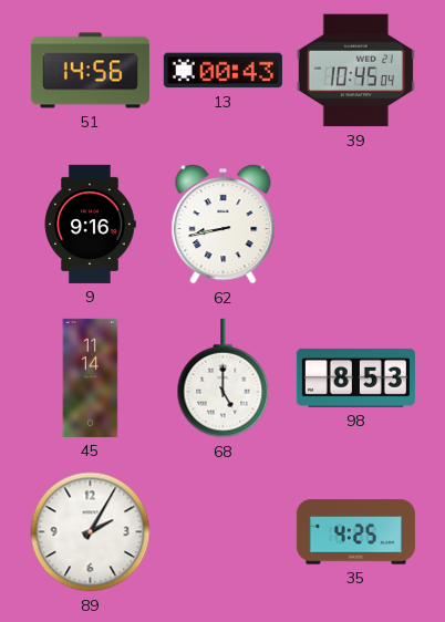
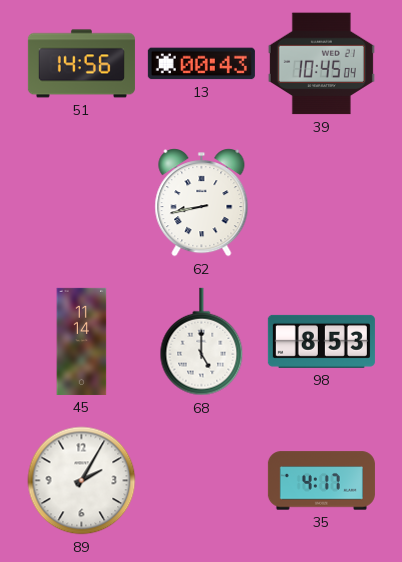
9: 9:16 -> none (90, 224)
35: 4:25 -> 4:17 (321, 481)
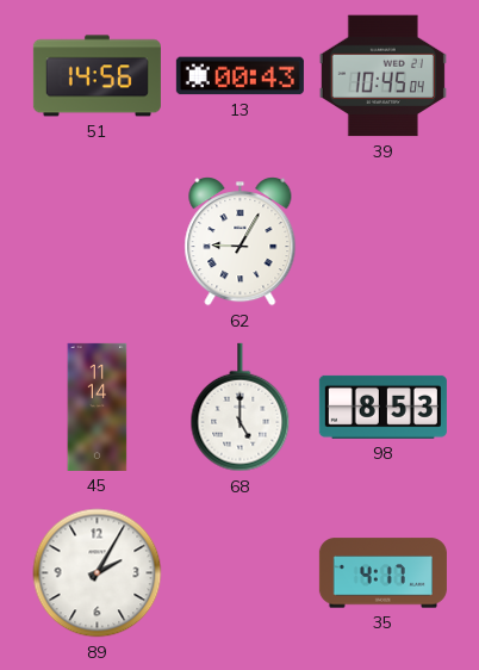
62: 8:43 -> 9:05 (241, 242)
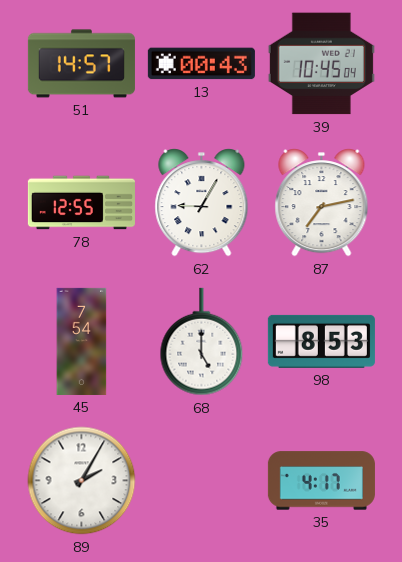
51: 14:56 -> 14:57 (81, 64)
78: none -> 12:55 (81, 203)
87: none -> 7:13 (322, 203)
45: 11:14 -> 7:54 (82, 341)
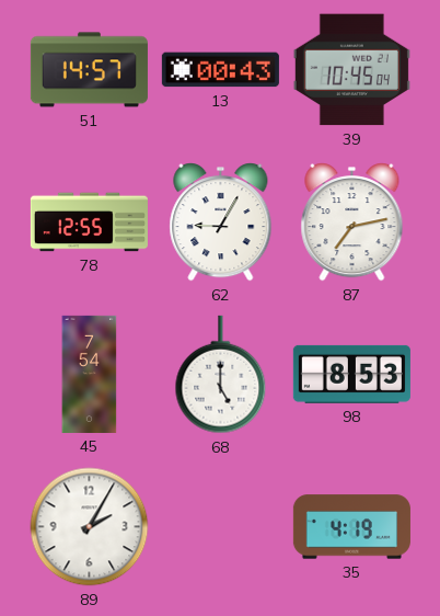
35: 4:17 -> 4:19 (351, 527)
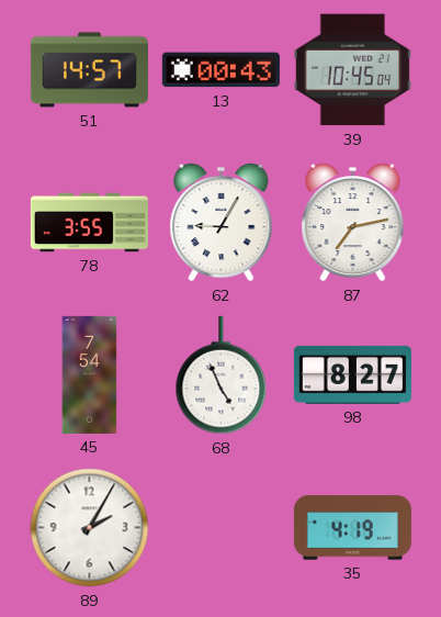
78: 12:55 -> 3:55 (89, 223)
68: 5:00 -> 4:56 (222, 375)
98: 8:53 -> 8:27 (352, 374)
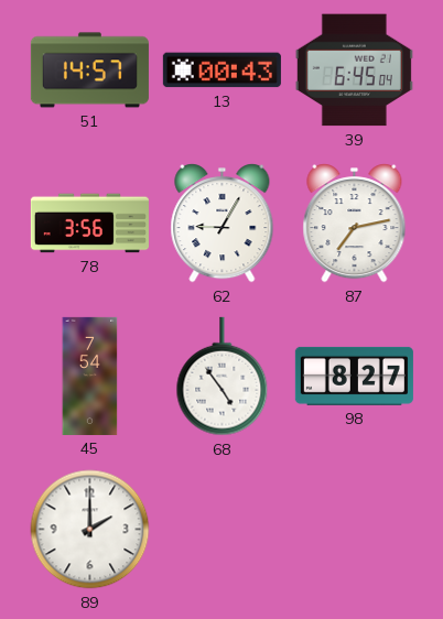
39: 10:45 -> 6:45 (354, 70)
78: 3:55 -> 3:56 (89, 224)
68: 4:56 -> 4:54 (223, 377)
89: 2:05 -> 2:00 (90, 530)
35: 4:19 -> none (352, 528)
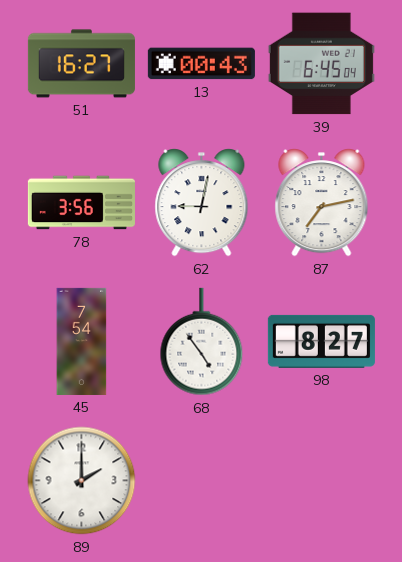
51: 14:57 -> 16:27 (81, 64)
62: 9:05 -> 9:02 (202, 203)
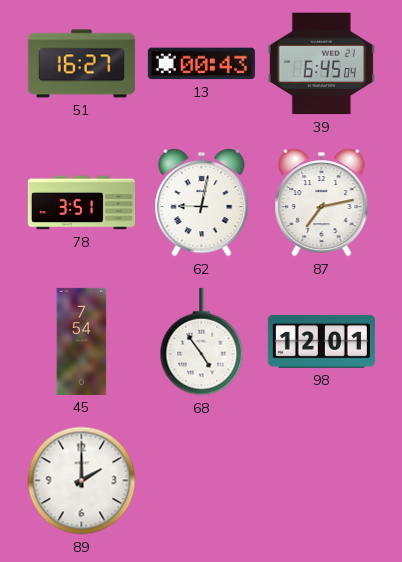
78: 3:56 -> 3:51 (81, 203)
98: 8:27 -> 12:01 (321, 341)
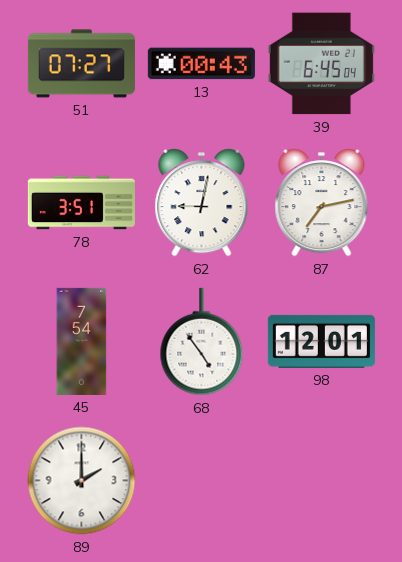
51: 16:27 -> 07:27 (81, 64)
